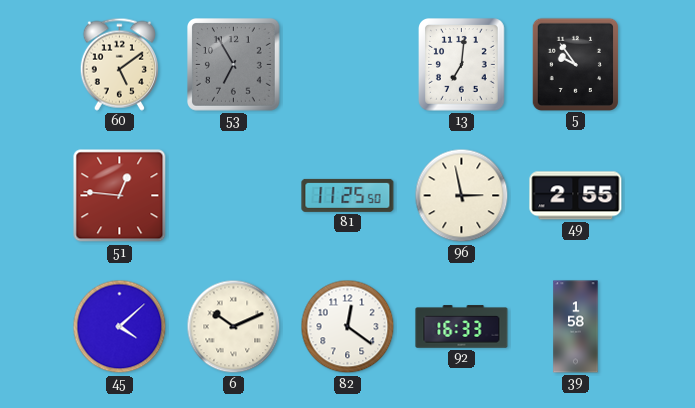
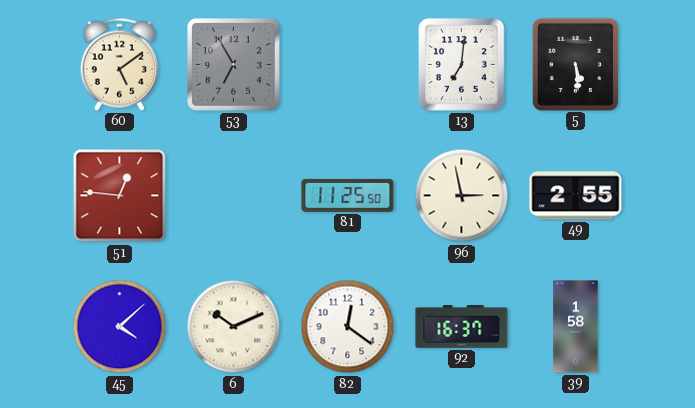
5: 9:54 -> 5:29 (575, 64)
92: 16:33 -> 16:37 (462, 327)
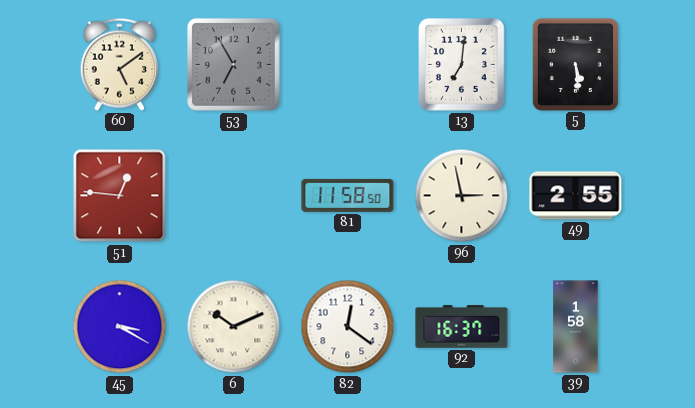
81: 11:25 -> 11:58 (348, 195)
45: 4:08 -> 3:20 (120, 327)
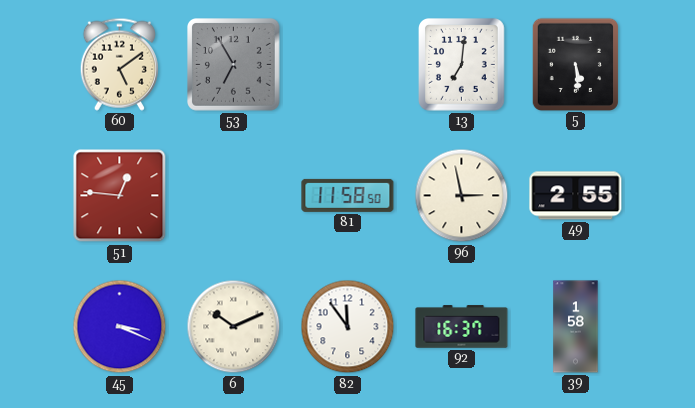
45: 3:20 -> 3:19 (120, 327)
82: 12:21 -> 11:54 (348, 327)
